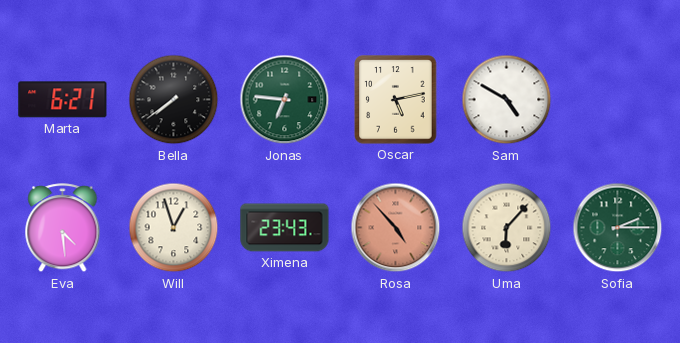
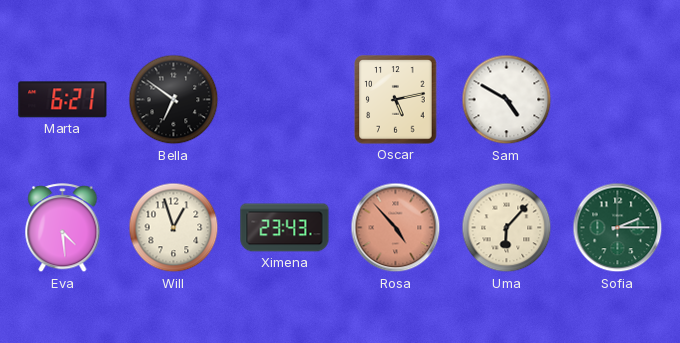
Bella: 7:39 -> 6:51 (174, 100)
Jonas: 6:46 -> none (285, 100)
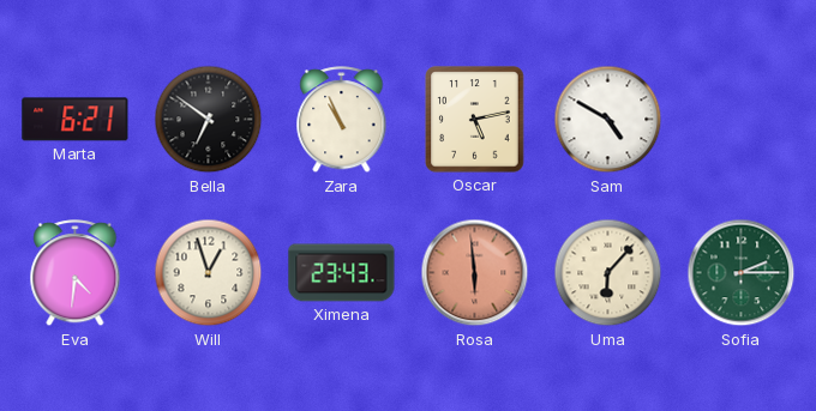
Zara: none -> 10:56 (342, 120)
Eva: 4:29 -> 4:31 (76, 273)
Rosa: 4:53 -> 5:59 (475, 273)
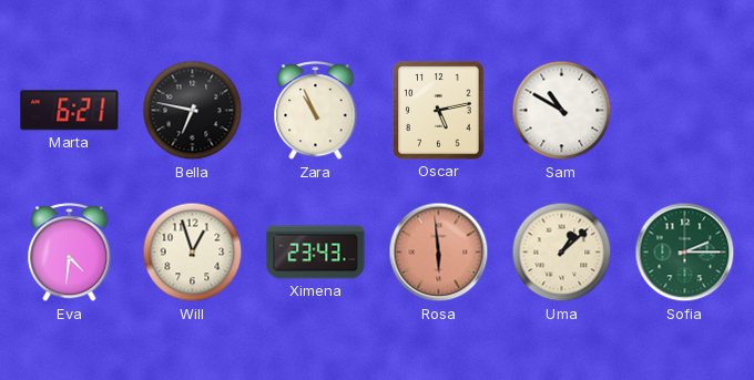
Bella: 6:51 -> 6:47 (193, 111)
Sam: 4:50 -> 10:50 (562, 111)
Uma: 6:07 -> 1:08 (562, 253)
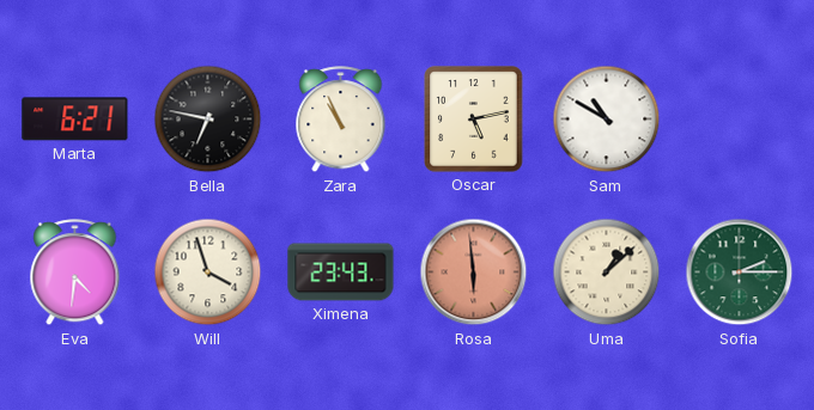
Will: 12:57 -> 3:57 (208, 273)
